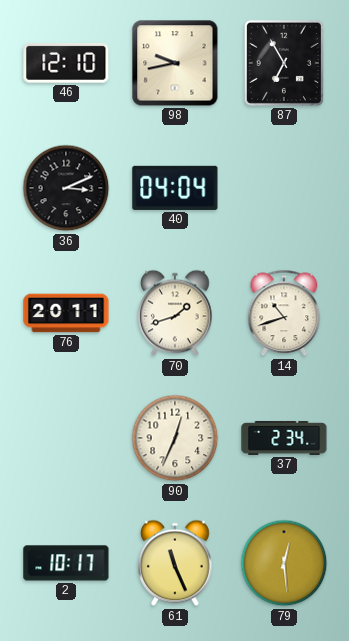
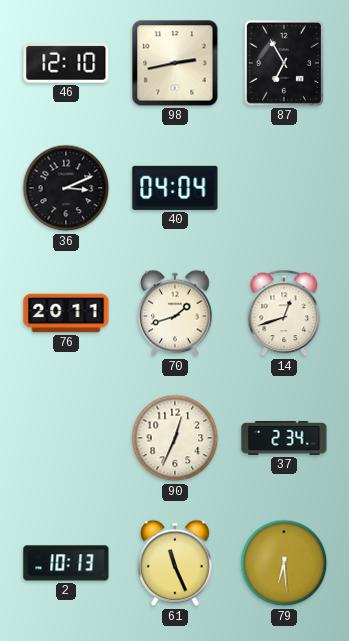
98: 9:43 -> 2:43 (175, 63)
14: 10:42 -> 12:42 (284, 313)
2: 10:17 -> 10:13 (66, 563)
79: 12:29 -> 6:29 (284, 563)
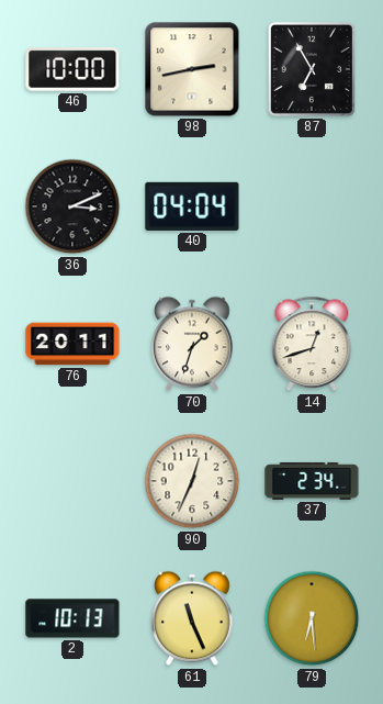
46: 12:10 -> 10:00 (72, 70)
70: 1:42 -> 1:33 (192, 344)
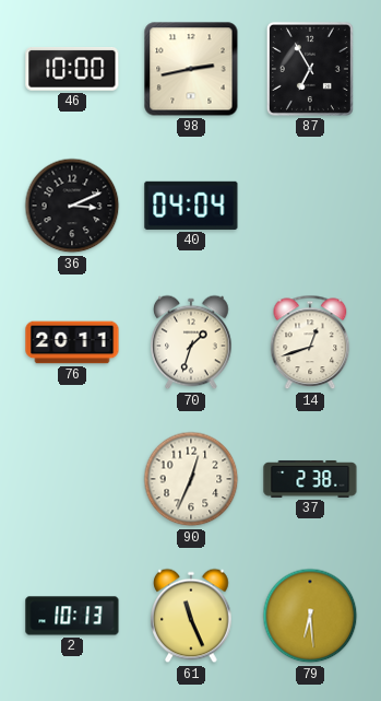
37: 2:34 -> 2:38 (310, 479)
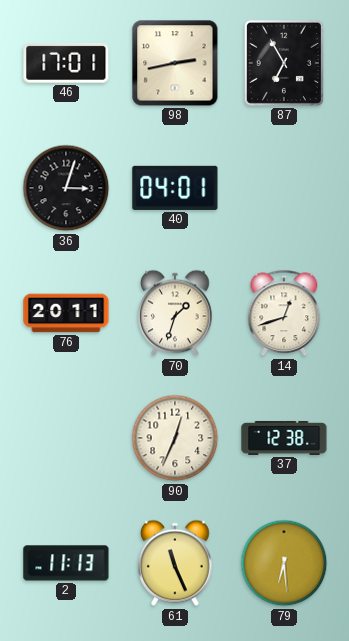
46: 10:00 -> 17:01 (66, 64)
36: 3:11 -> 3:03 (66, 188)
40: 04:04 -> 04:01 (175, 188)
37: 2:38 -> 12:38 (284, 438)
2: 10:13 -> 11:13 (66, 563)
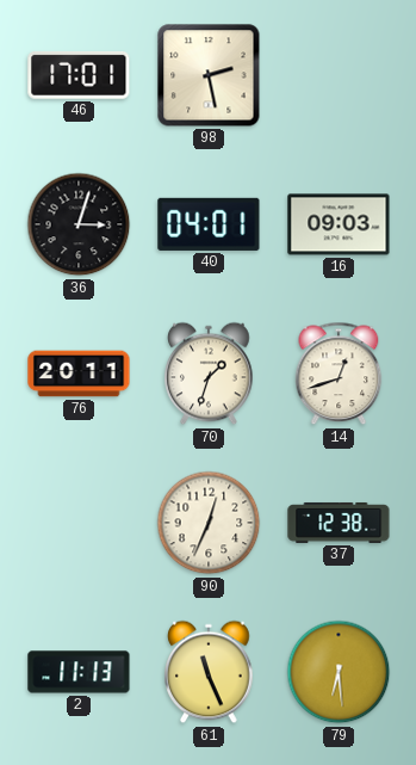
98: 2:43 -> 2:28 (209, 75)
87: 6:55 -> none (284, 63)
16: none -> 09:03 (339, 224)
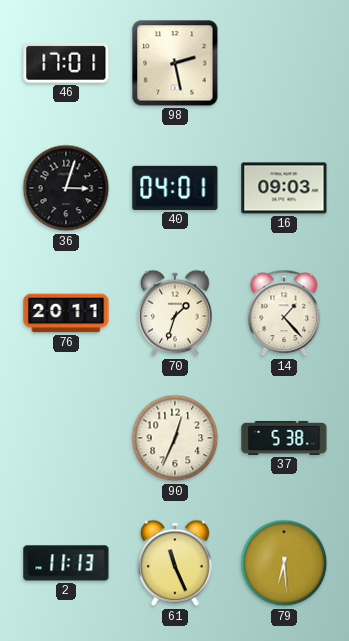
14: 12:42 -> 1:23 (284, 313)
37: 12:38 -> 5:38 (284, 438)
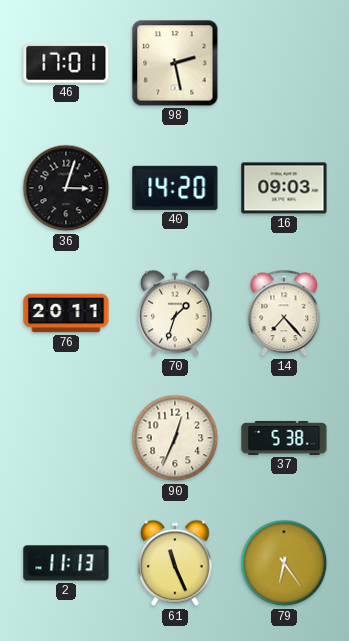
40: 04:01 -> 14:20 (175, 188)
14: 1:23 -> 7:23 (284, 313)
79: 6:29 -> 6:24 (284, 563)
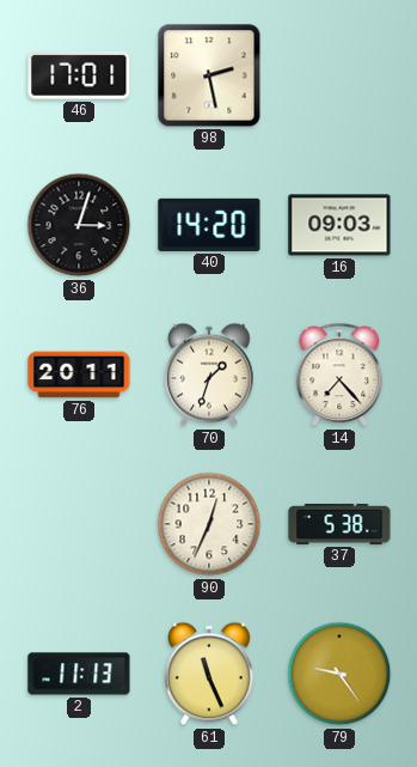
79: 6:24 -> 9:24 (339, 674)
